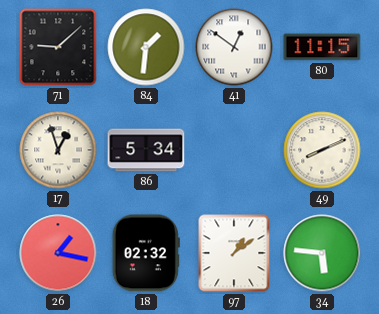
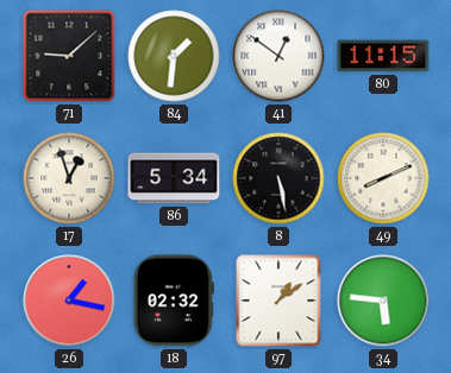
8: none -> 5:28 (278, 178)
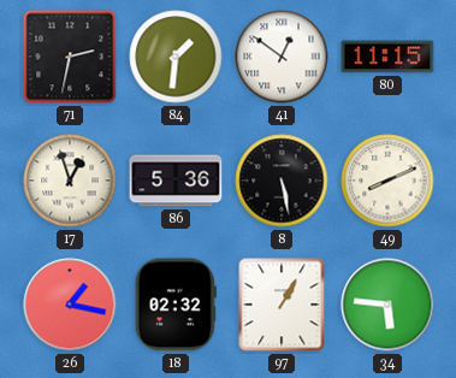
71: 9:08 -> 2:32 (70, 57)
86: 5:34 -> 5:36 (176, 181)
97: 1:09 -> 1:05 (282, 305)
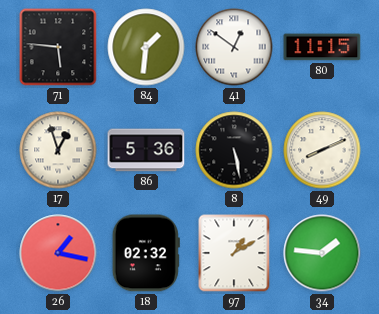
71: 2:32 -> 5:46 (58, 47)
97: 1:05 -> 1:10 (234, 253)
34: 5:46 -> 1:46 (322, 253)
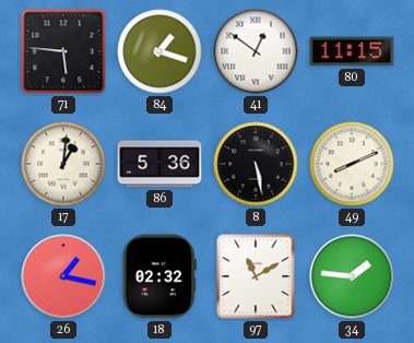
84: 1:31 -> 1:18 (159, 51)
17: 12:57 -> 1:01 (63, 164)
97: 1:10 -> 11:10 (256, 276)
